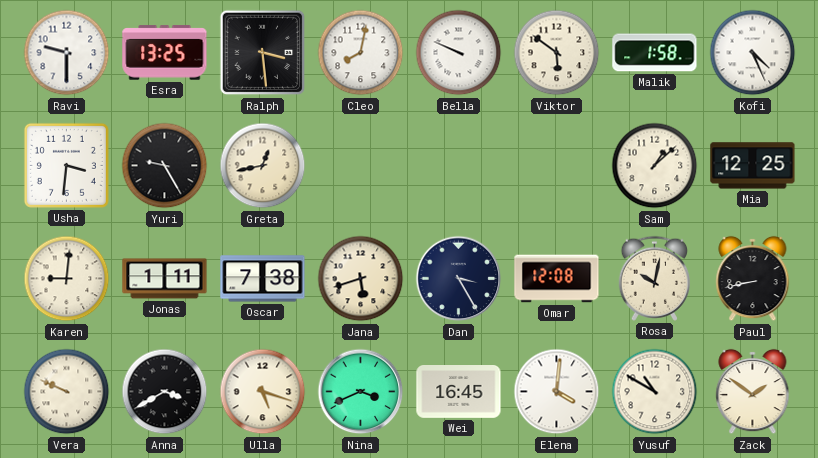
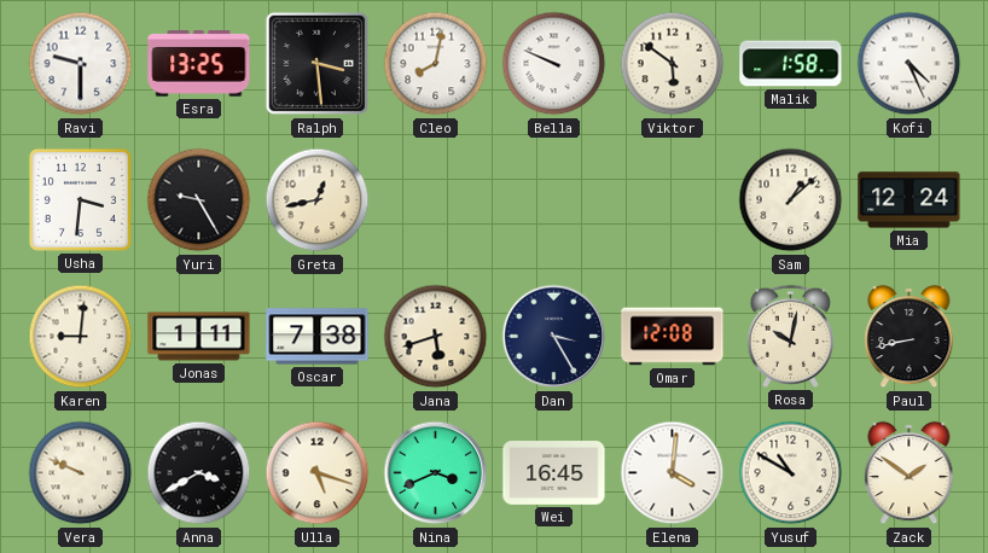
Mia: 12:25 -> 12:24 (909, 200)
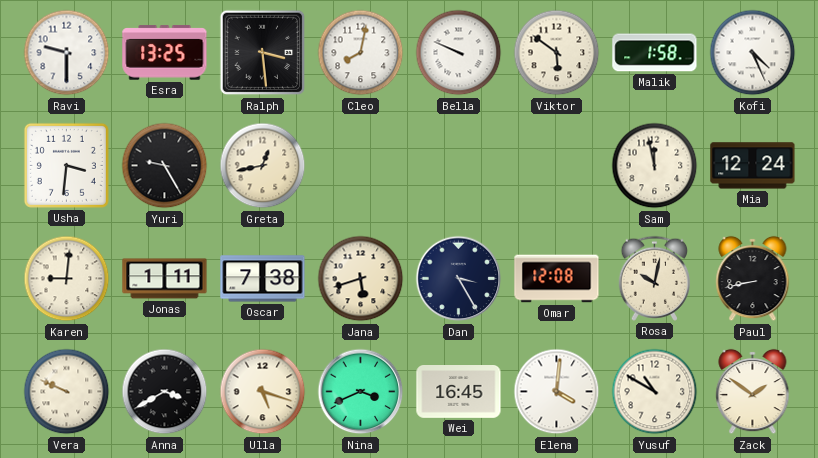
Sam: 1:08 -> 11:58 (655, 166)
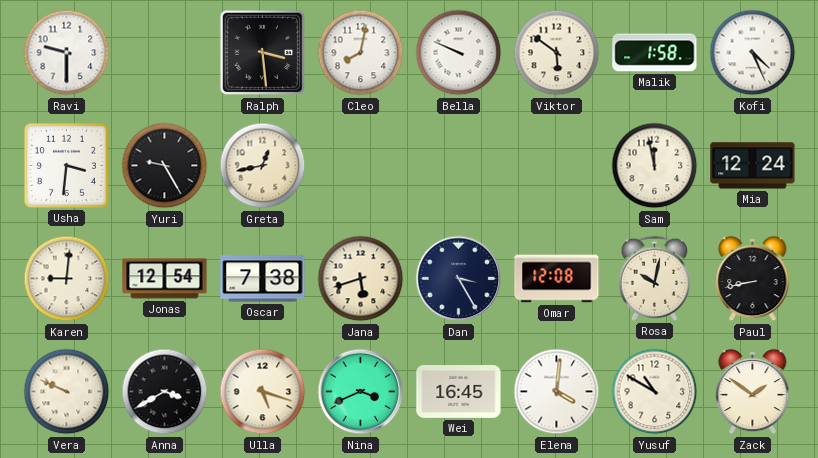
Esra: 13:25 -> none (165, 53)
Jonas: 1:11 -> 12:54 (165, 279)
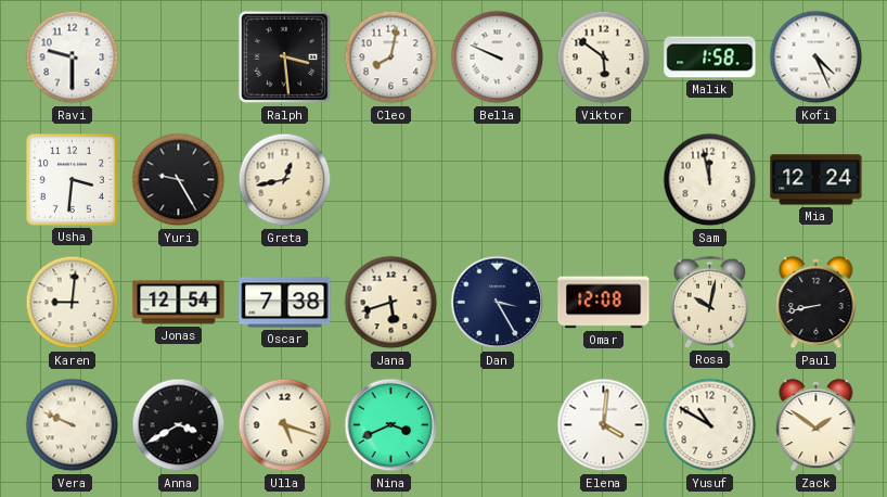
Wei: 16:45 -> none (459, 392)
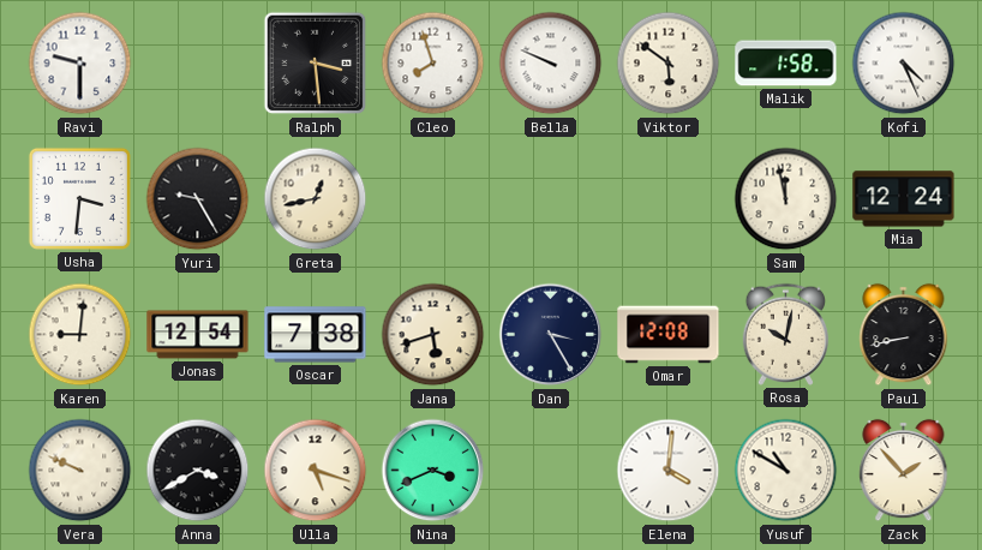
Cleo: 8:02 -> 7:57 (433, 64)
Zack: 1:51 -> 1:53 (904, 471)
